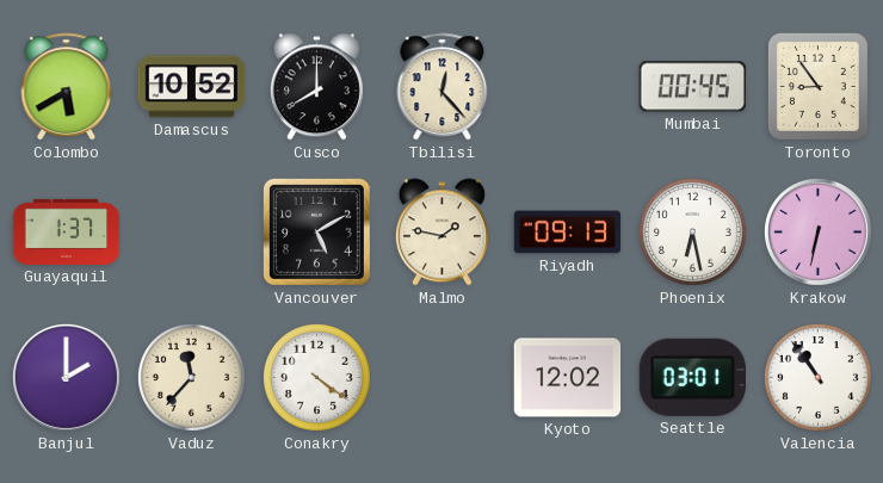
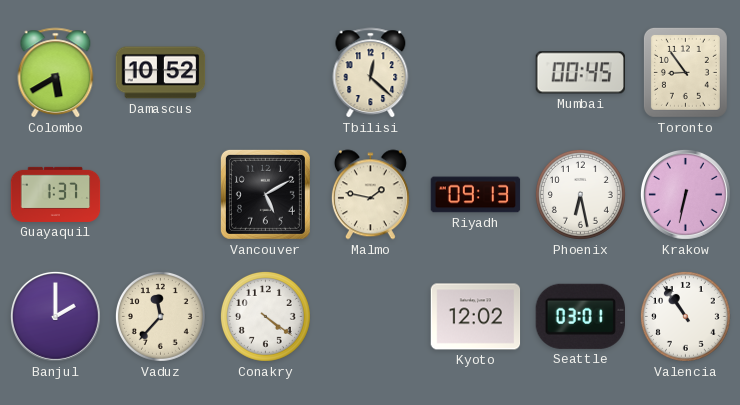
Cusco: 8:00 -> none (316, 87)
Tbilisi: 12:23 -> 12:22 (371, 73)
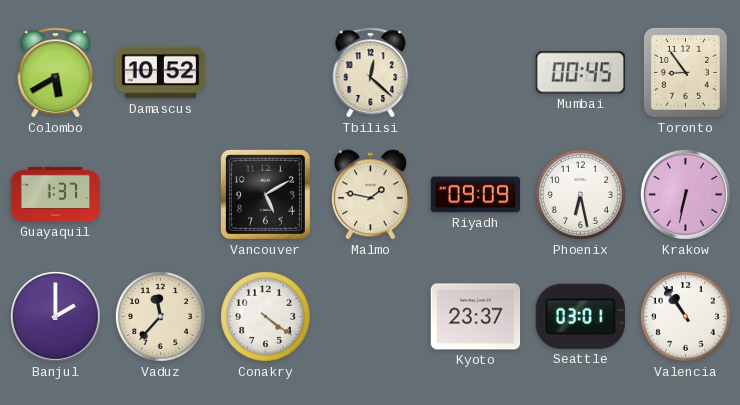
Riyadh: 09:13 -> 09:09 (476, 195)
Kyoto: 12:02 -> 23:37 (476, 317)
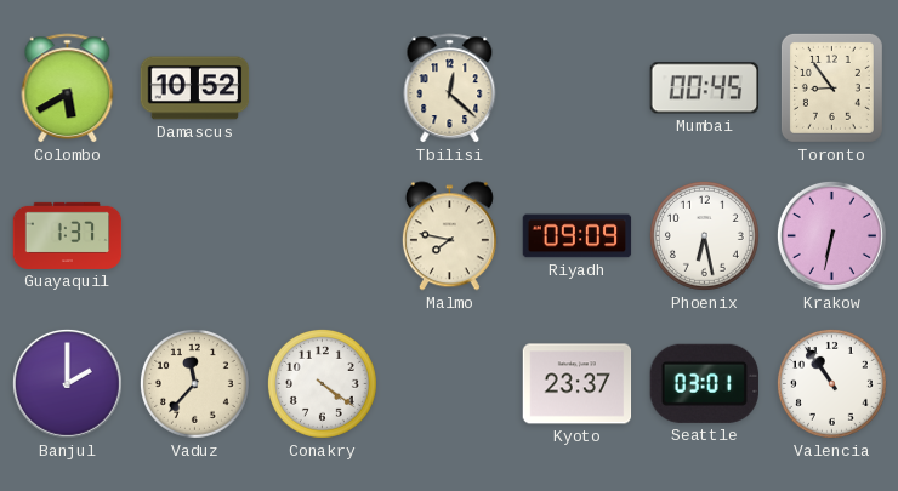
Vancouver: 5:10 -> none (265, 194)
Malmo: 1:47 -> 7:47 (449, 236)
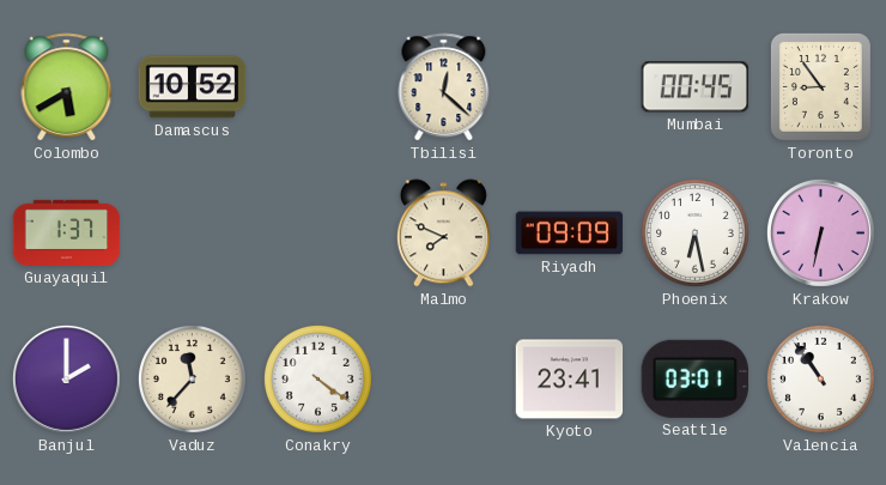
Malmo: 7:47 -> 7:49 (443, 234)
Kyoto: 23:37 -> 23:41 (570, 380)
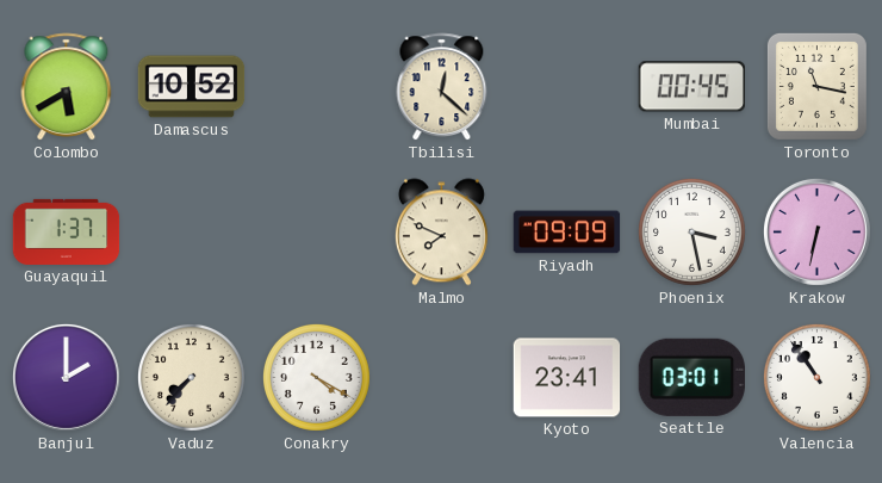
Toronto: 8:54 -> 11:17 (816, 86)
Phoenix: 6:28 -> 3:28 (691, 231)
Vaduz: 11:37 -> 7:37 (191, 377)
Conakry: 4:21 -> 4:20 (316, 377)
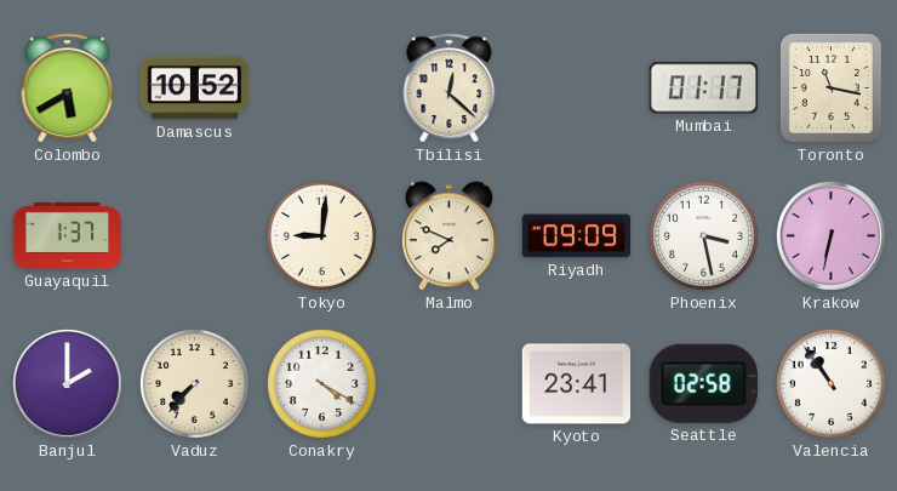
Mumbai: 00:45 -> 01:17 (703, 89)
Tokyo: none -> 9:01 (321, 235)
Seattle: 03:01 -> 02:58 (703, 383)
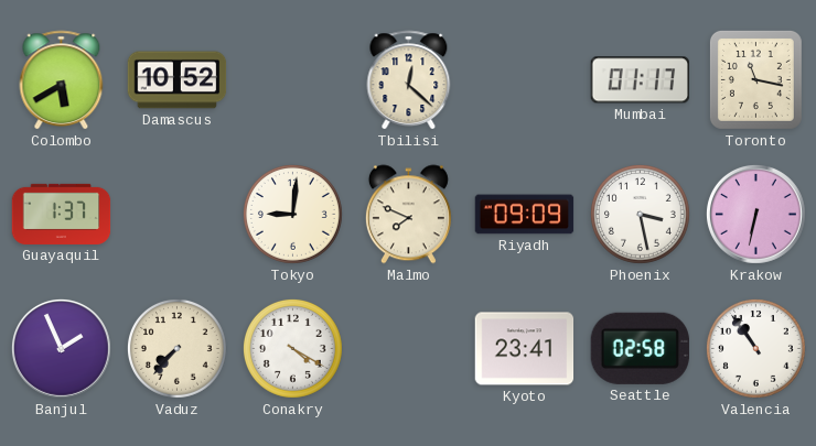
Banjul: 2:00 -> 1:56 (61, 348)
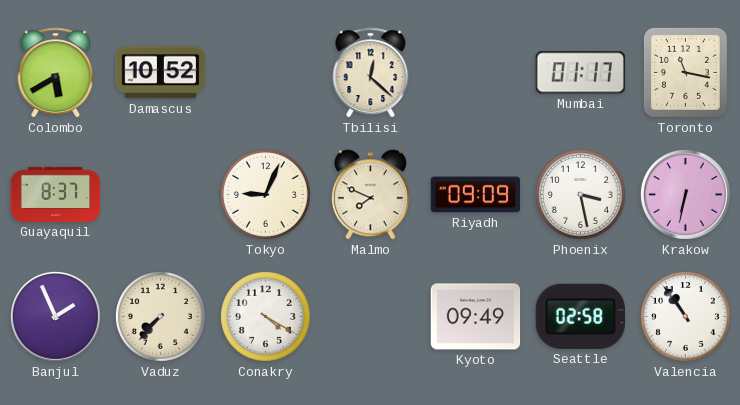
Guayaquil: 1:37 -> 8:37 (56, 194)
Tokyo: 9:01 -> 9:04 (265, 194)
Kyoto: 23:41 -> 09:49 (476, 317)
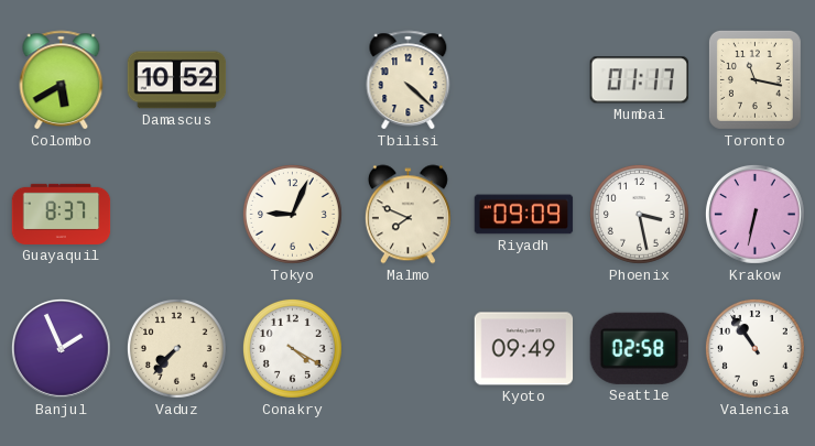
Tbilisi: 12:22 -> 4:22 (409, 80)
